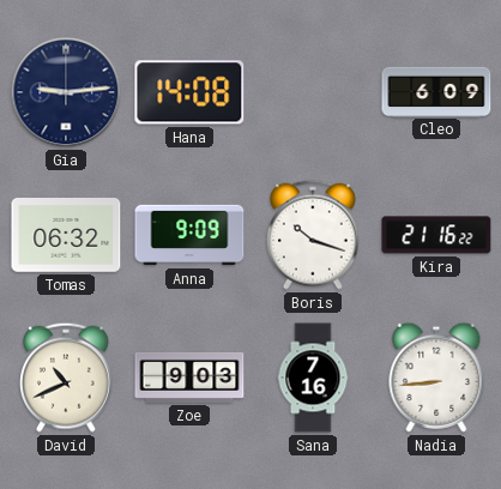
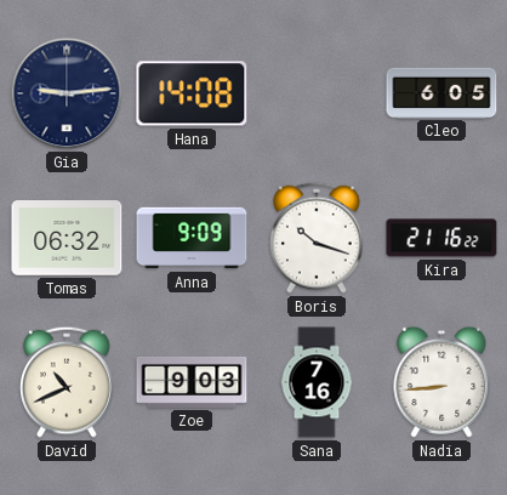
Cleo: 6:09 -> 6:05 (442, 92)
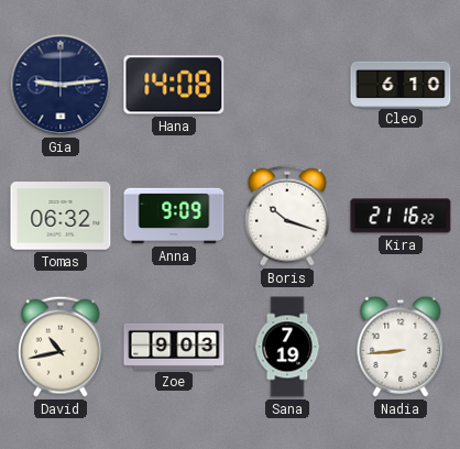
Cleo: 6:05 -> 6:10 (401, 84)
David: 10:41 -> 10:43 (62, 347)
Sana: 7:16 -> 7:19 (287, 347)
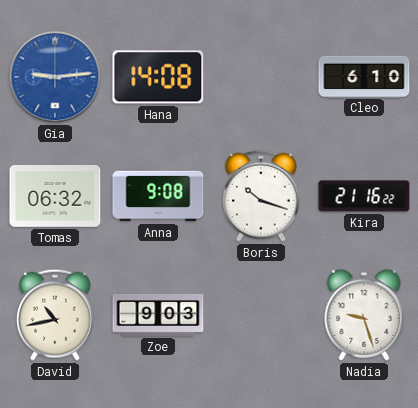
Gia dial: navy -> blue (55, 77)
Anna: 9:09 -> 9:08 (158, 196)
Sana: 7:19 -> none (287, 347)
Nadia: 8:44 -> 9:27 (364, 315)
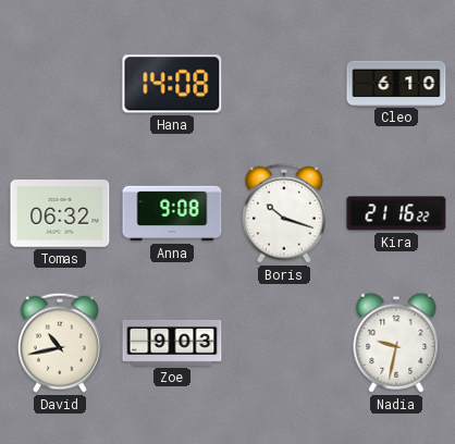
Gia: 9:14 -> none (55, 77)
Nadia: 9:27 -> 9:32 (396, 343)
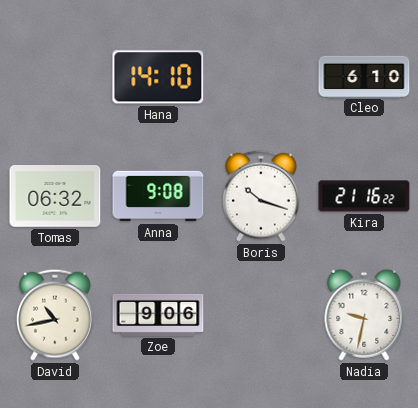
Hana: 14:08 -> 14:10 (158, 77)
Zoe: 9:03 -> 9:06 (158, 315)
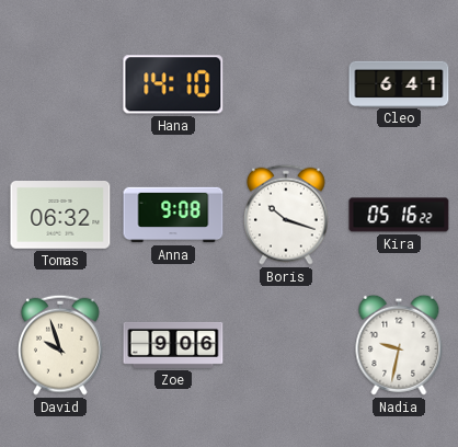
Cleo: 6:10 -> 6:41 (399, 83)
Kira: 21:16 -> 05:16 (399, 215)
David: 10:43 -> 9:57 (61, 345)
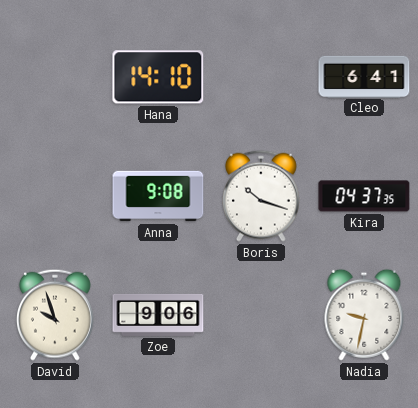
Tomas: 06:32 -> none (60, 216)
Kira: 05:16 -> 04:37 (364, 196)
